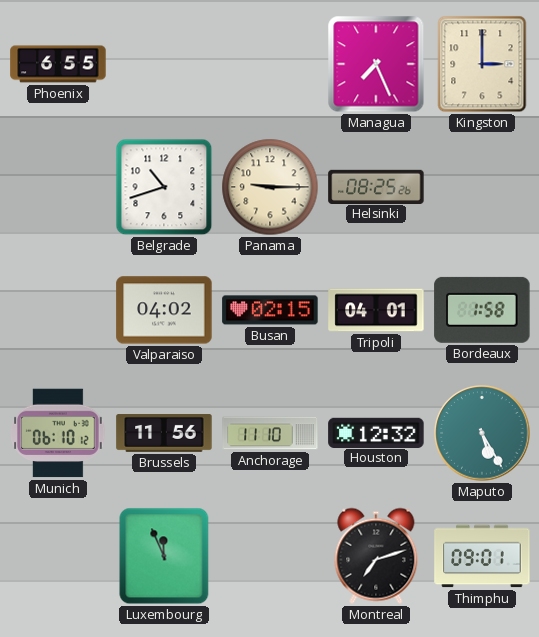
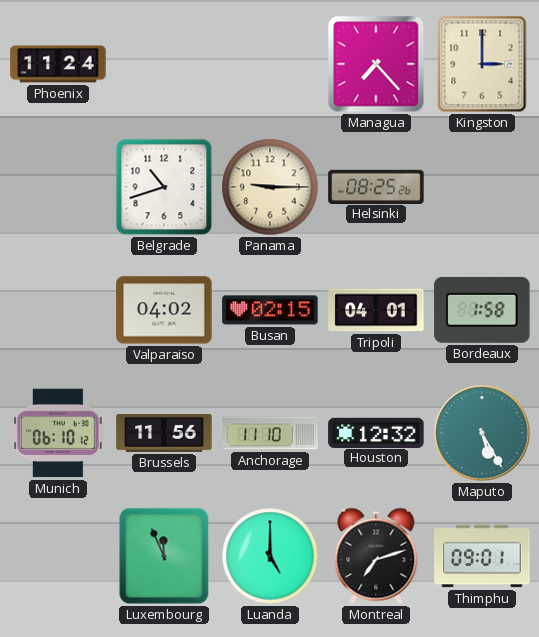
Phoenix: 6:55 -> 11:24 (58, 64)
Managua: 7:26 -> 7:23 (376, 64)
Luanda: none -> 5:00 (270, 556)
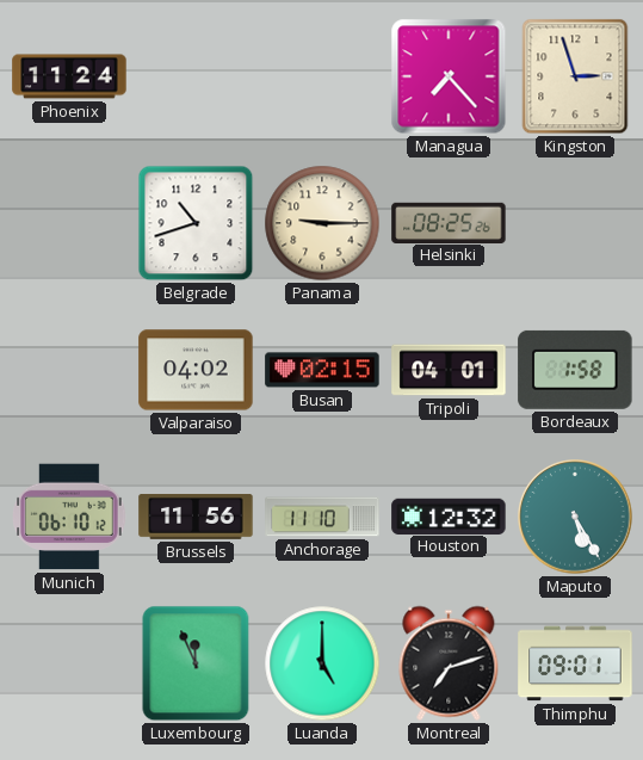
Kingston: 3:00 -> 2:57 (575, 76)
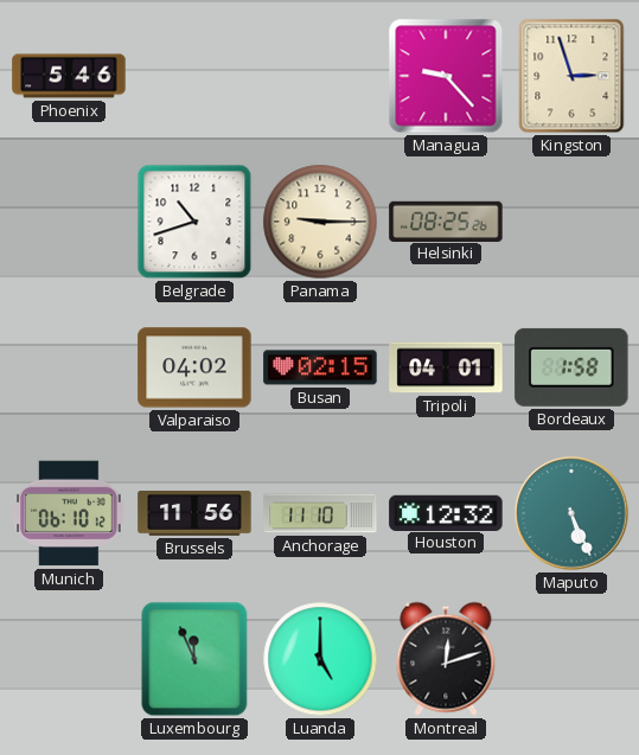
Phoenix: 11:24 -> 5:46 (69, 76)
Managua: 7:23 -> 9:23 (446, 76)
Maputo: 5:25 -> 5:26 (571, 513)
Montreal: 7:12 -> 12:12 (446, 659)
Thimphu: 09:01 -> none (575, 663)
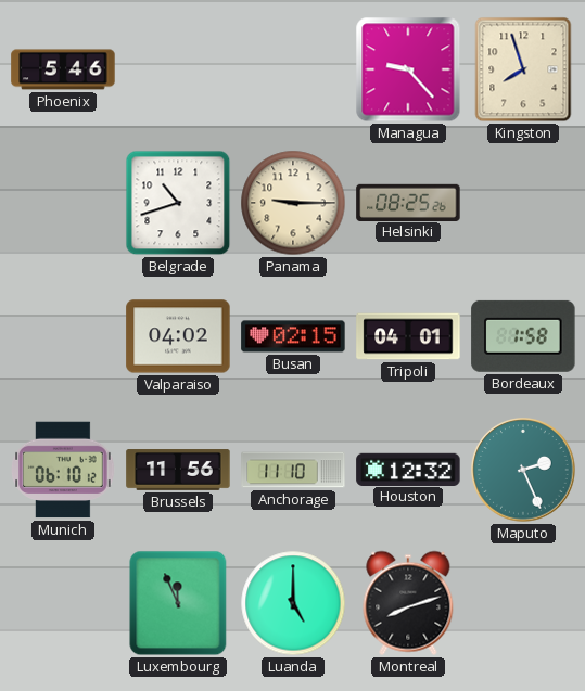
Kingston: 2:57 -> 7:57 (523, 69)
Maputo: 5:26 -> 2:26 (523, 470)
Montreal: 12:12 -> 8:12 (408, 603)
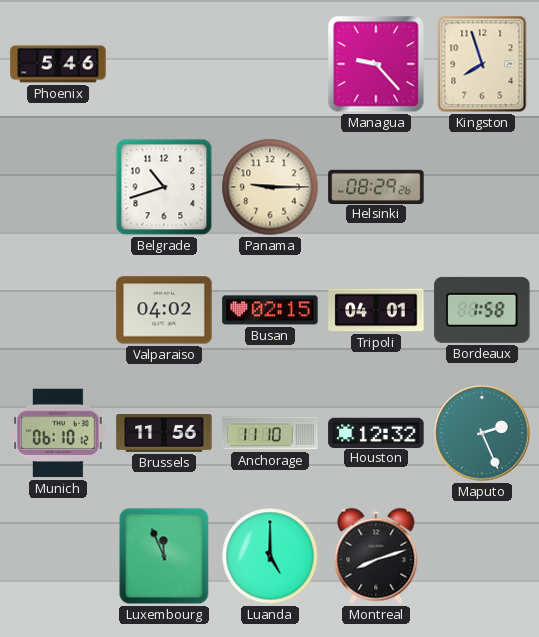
Helsinki: 08:25 -> 08:29 (376, 186)
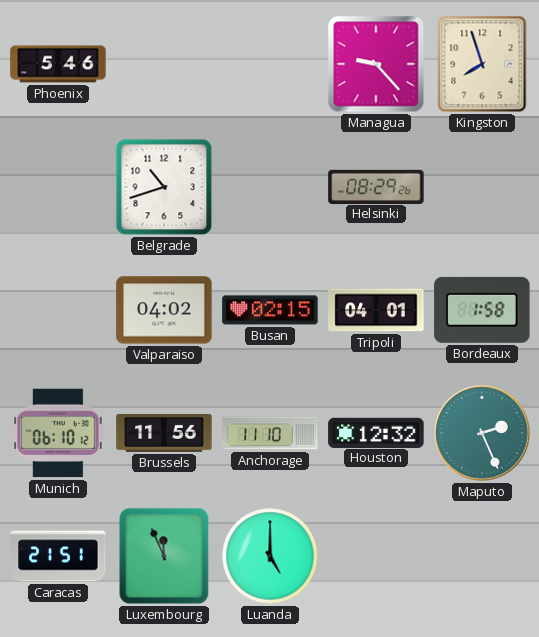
Panama: 9:15 -> none (270, 187)
Caracas: none -> 21:51 (58, 556)
Montreal: 8:12 -> none (376, 556)
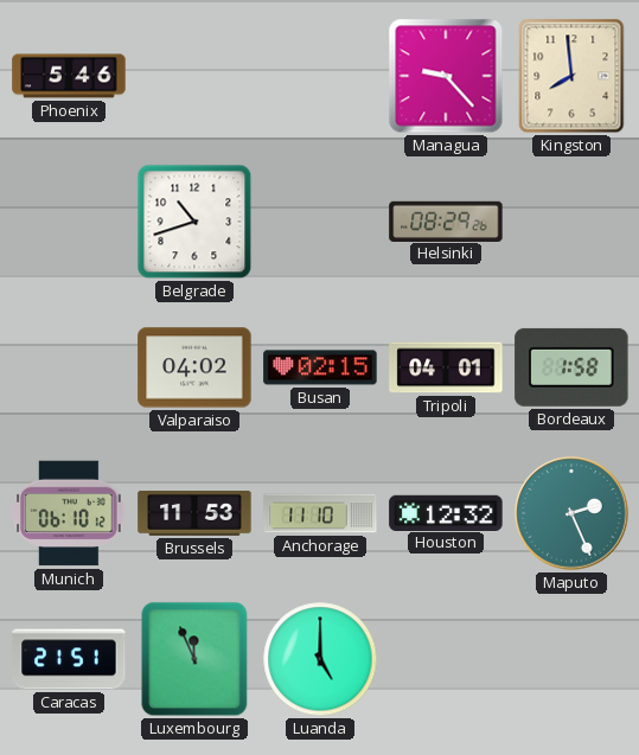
Kingston: 7:57 -> 7:59 (571, 76)
Brussels: 11:56 -> 11:53 (194, 514)
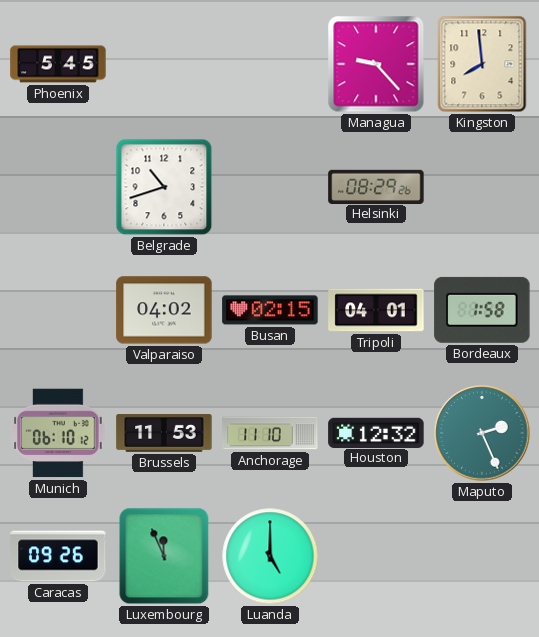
Phoenix: 5:46 -> 5:45 (58, 64)
Caracas: 21:51 -> 09:26 (58, 556)
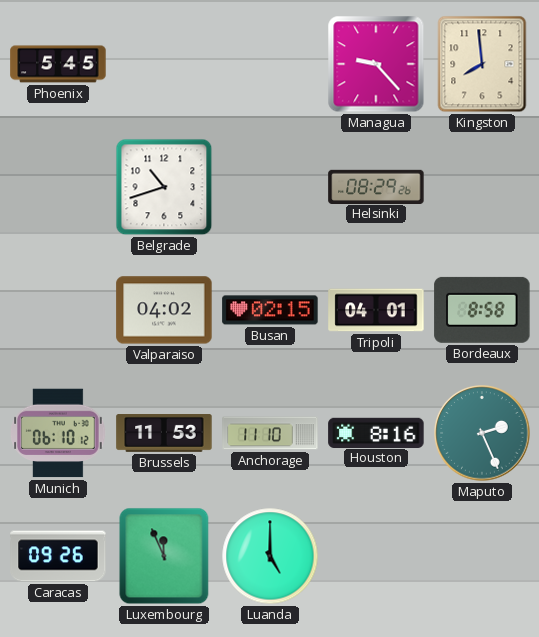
Bordeaux: 1:58 -> 8:58 (482, 310)
Houston: 12:32 -> 8:16 (376, 432)
